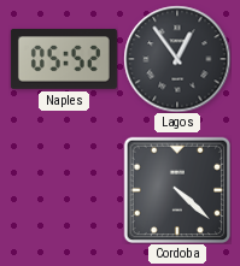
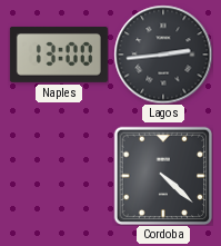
Naples: 05:52 -> 13:00 (59, 55)
Lagos: 12:54 -> 2:44 (163, 55)
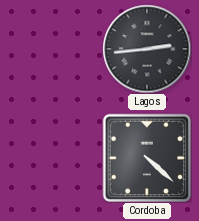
Naples: 13:00 -> none (59, 55)
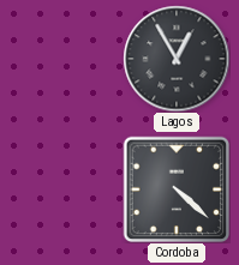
Lagos: 2:44 -> 12:55 (177, 59)
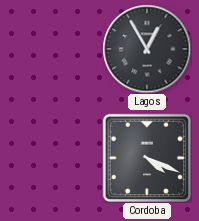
Cordoba: 4:22 -> 4:19 (147, 158)
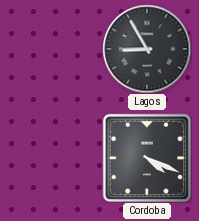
Lagos: 12:55 -> 8:55 (147, 49)
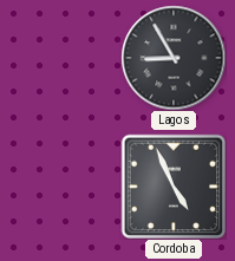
Cordoba: 4:19 -> 4:56 (174, 187)
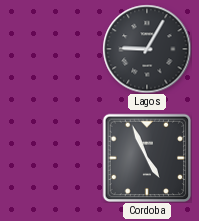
Lagos: 8:55 -> 9:05 (147, 49)
